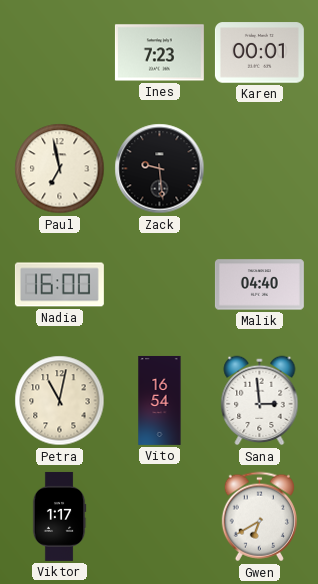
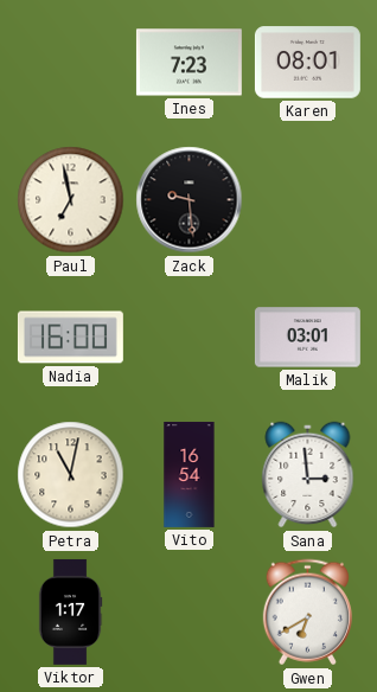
Karen: 00:01 -> 08:01 (307, 63)
Malik: 04:40 -> 03:01 (307, 338)
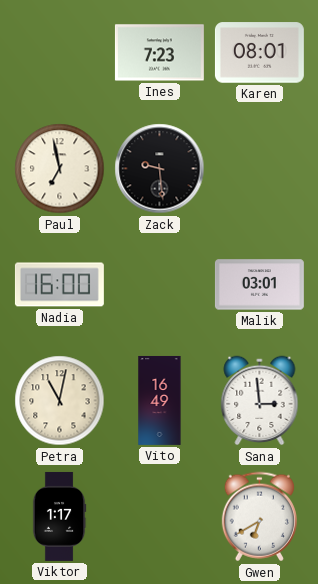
Vito: 16:54 -> 16:49 (160, 400)
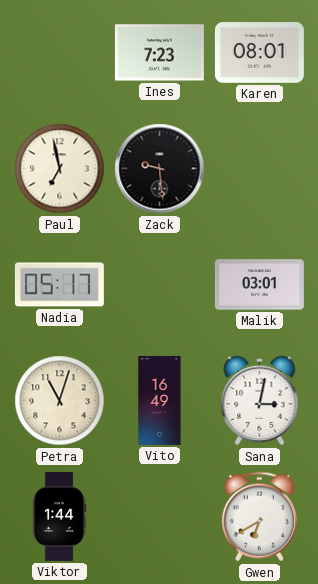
Nadia: 16:00 -> 05:17 (59, 285)
Petra: 11:02 -> 11:03 (60, 401)
Sana: 2:59 -> 3:02 (260, 401)
Viktor: 1:17 -> 1:44 (59, 516)
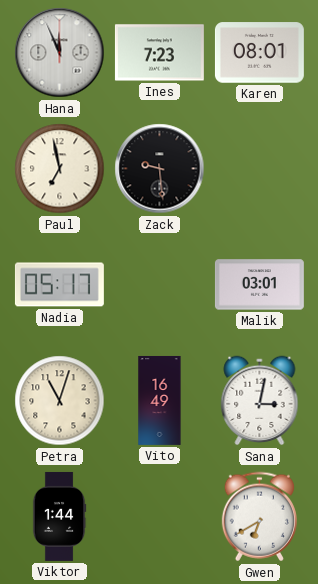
Hana: none -> 11:56 (60, 53)
